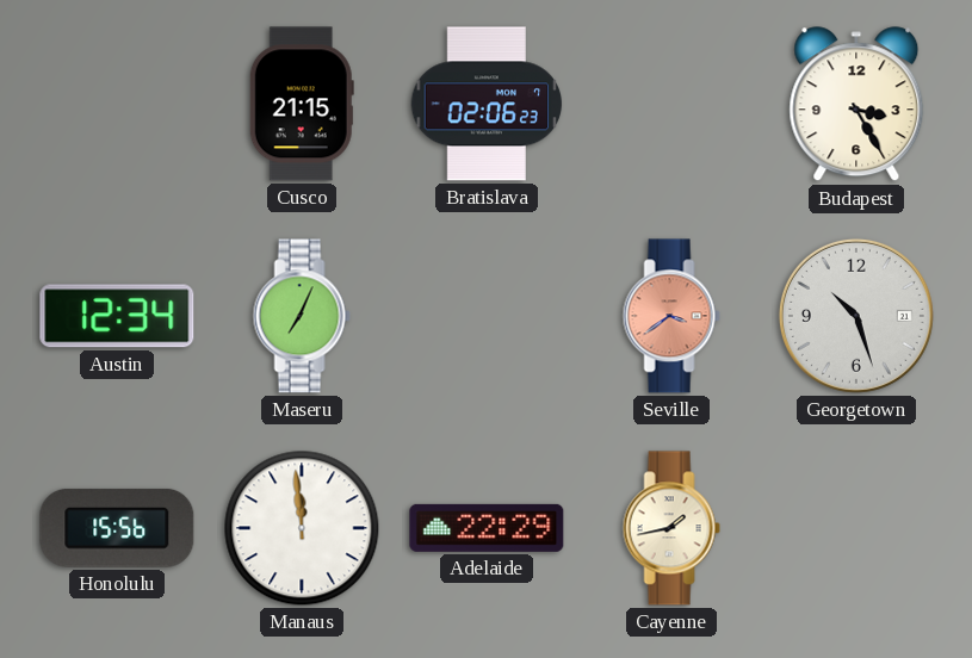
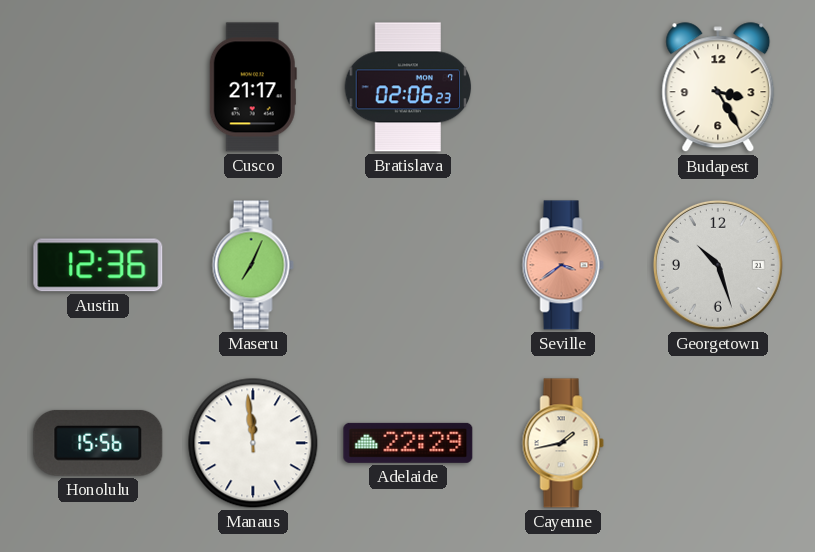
Cusco: 21:15 -> 21:17 (253, 87)
Austin: 12:34 -> 12:36 (98, 265)
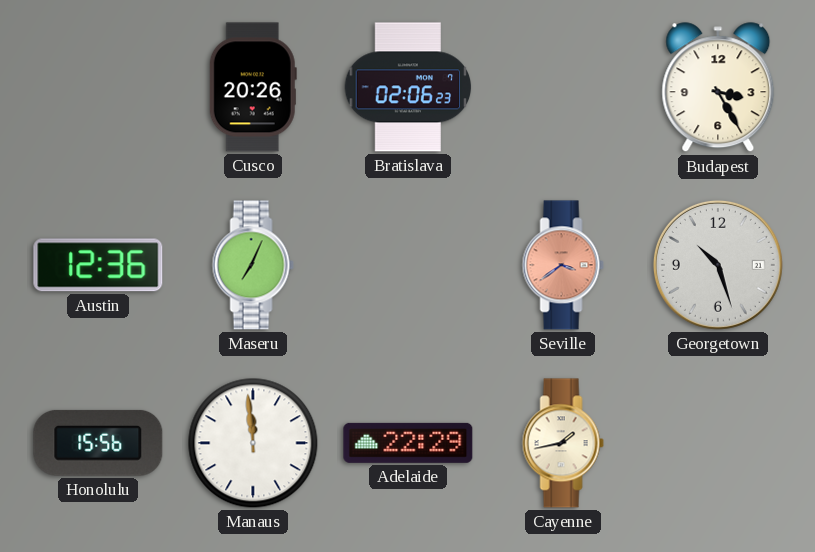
Cusco: 21:17 -> 20:26 (253, 87)
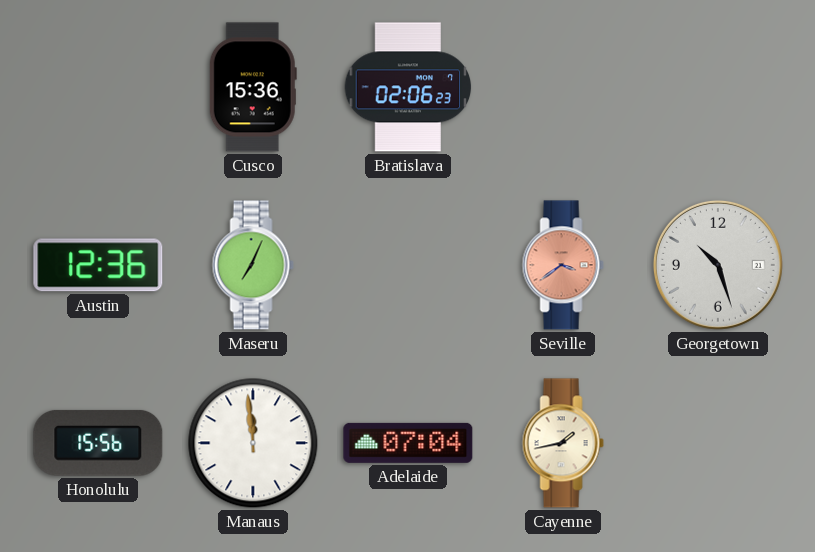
Cusco: 20:26 -> 15:36 (253, 87)
Budapest: 3:25 -> none (718, 88)
Adelaide: 22:29 -> 07:04 (408, 443)
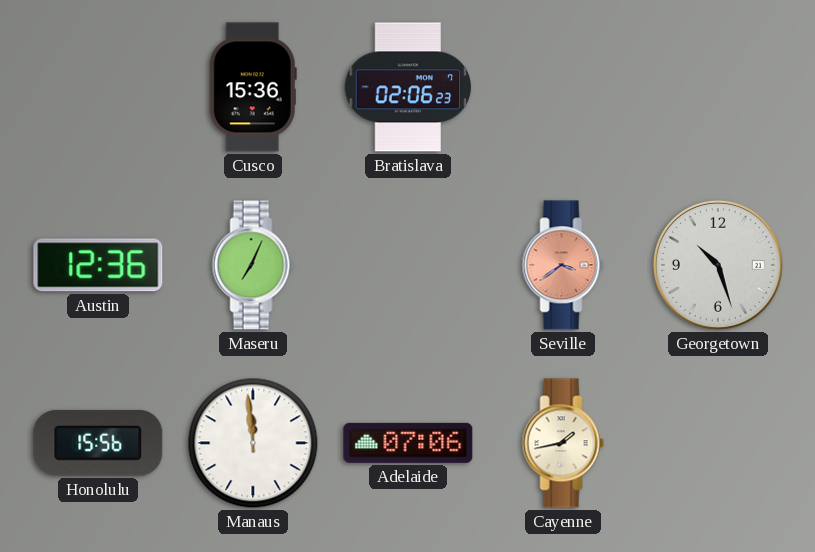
Adelaide: 07:04 -> 07:06 (408, 443)
